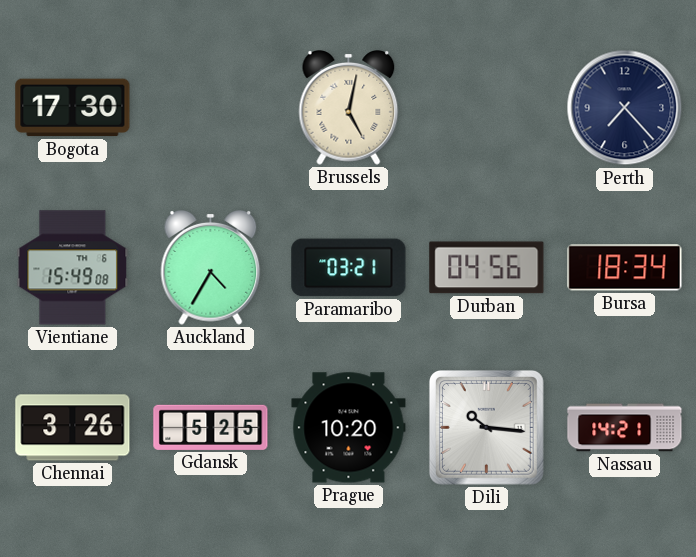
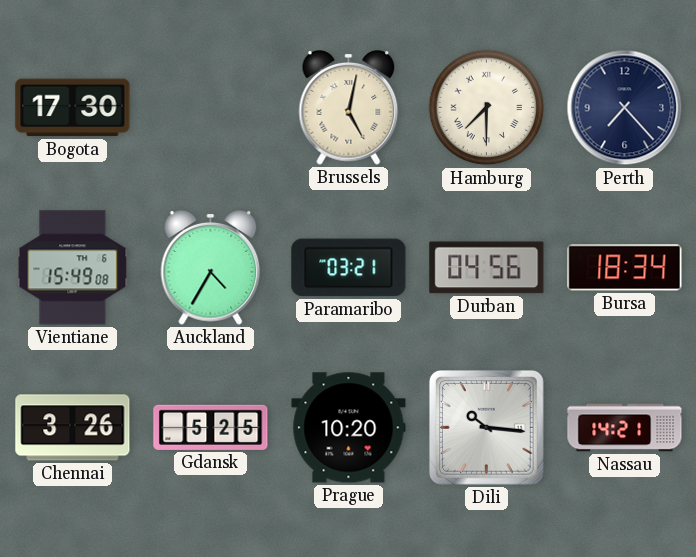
Hamburg: none -> 7:30 (487, 108)
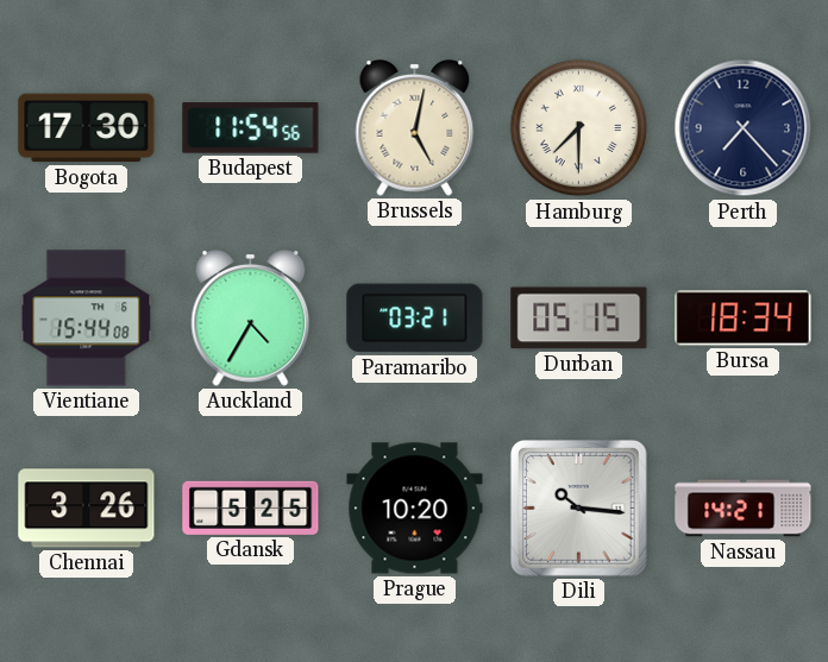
Budapest: none -> 11:54 (251, 128)
Vientiane: 15:49 -> 15:44 (87, 319)
Durban: 04:56 -> 05:15 (579, 319)
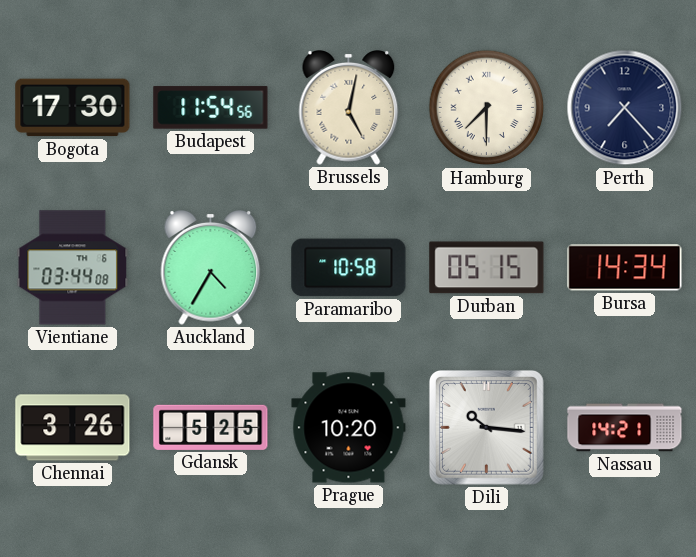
Vientiane: 15:44 -> 03:44 (73, 268)
Paramaribo: 03:21 -> 10:58 (349, 268)
Bursa: 18:34 -> 14:34 (625, 268)
